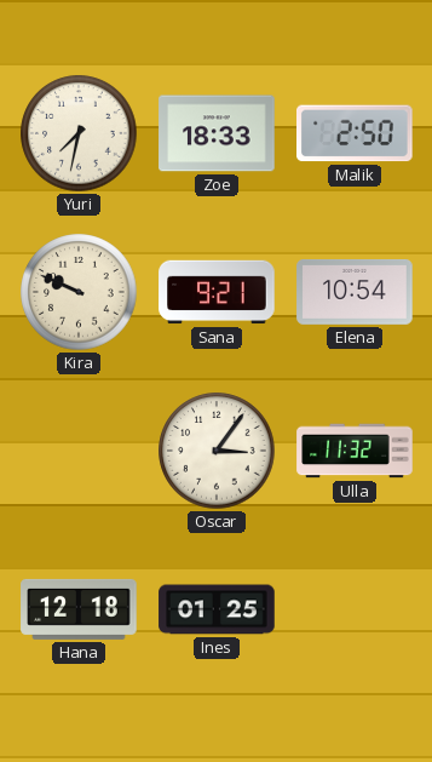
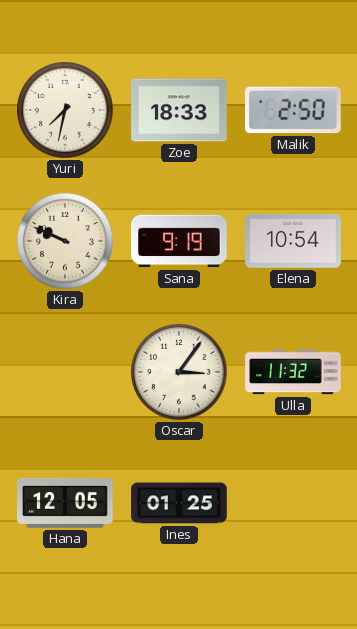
Sana: 9:21 -> 9:19 (179, 241)
Hana: 12:18 -> 12:05 (65, 503)
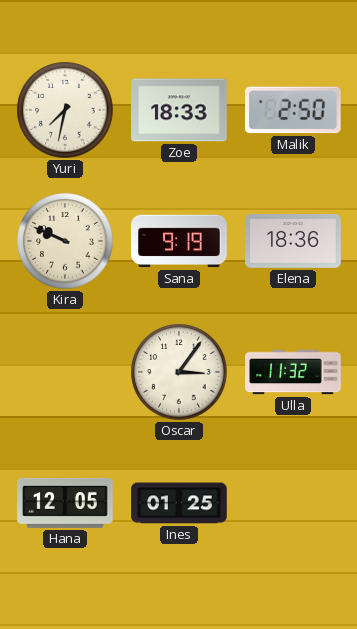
Elena: 10:54 -> 18:36 (293, 242)
